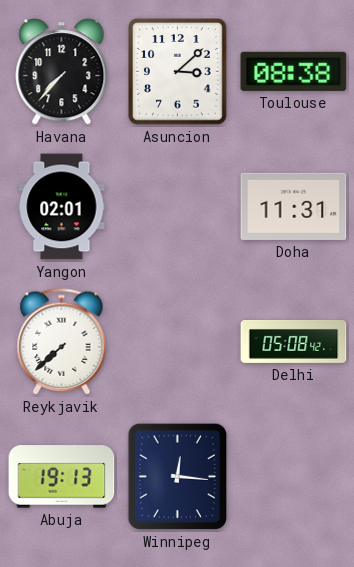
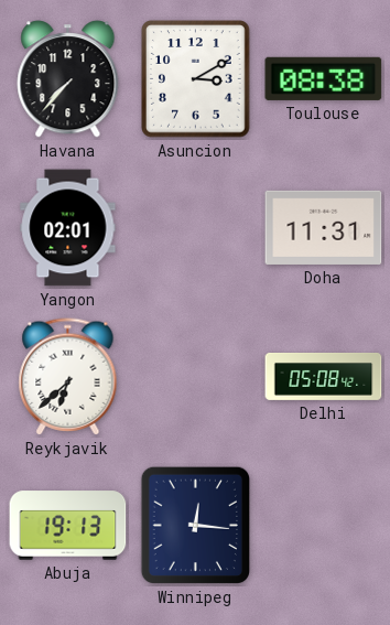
Asuncion: 3:08 -> 3:10 (196, 79)
Reykjavik: 7:38 -> 6:38 (68, 377)
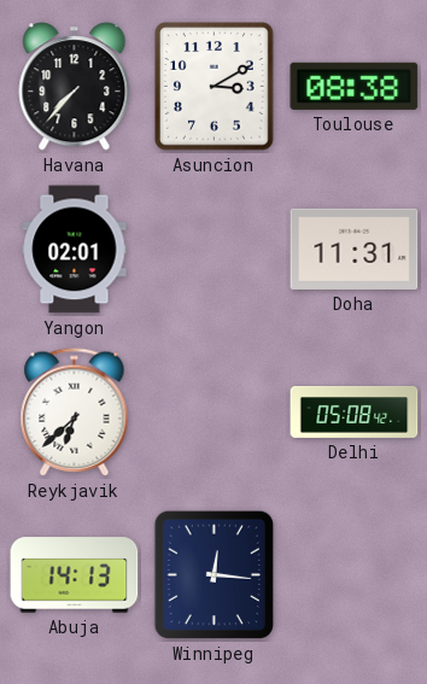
Abuja: 19:13 -> 14:13 (75, 575)
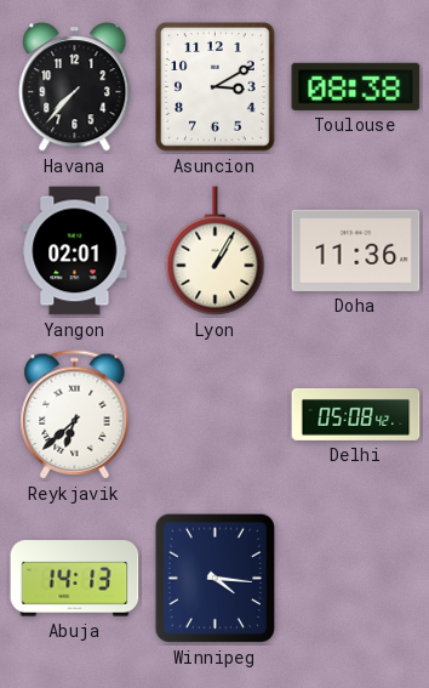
Lyon: none -> 1:05 (216, 251)
Doha: 11:31 -> 11:36 (356, 250)
Winnipeg: 12:16 -> 4:16 (215, 579)
